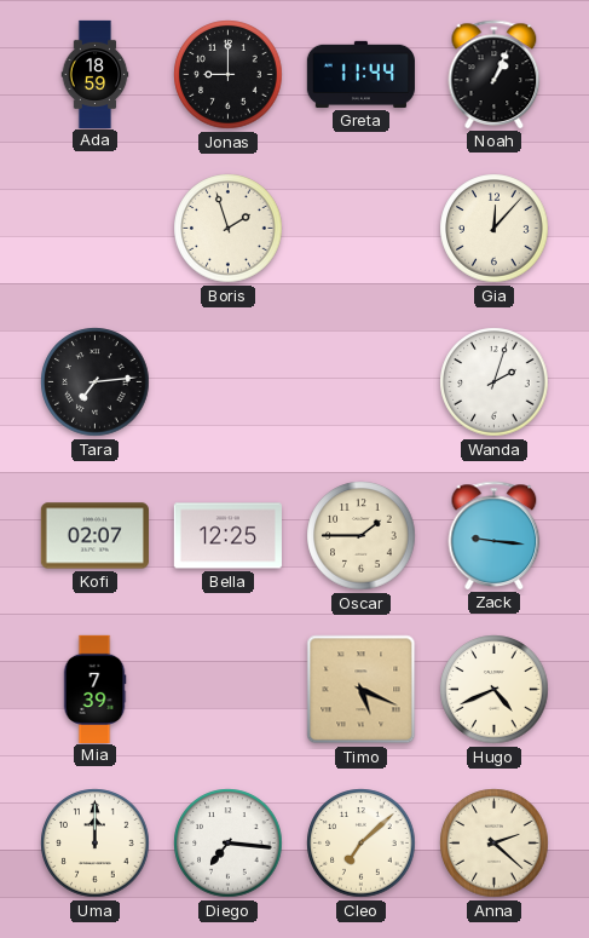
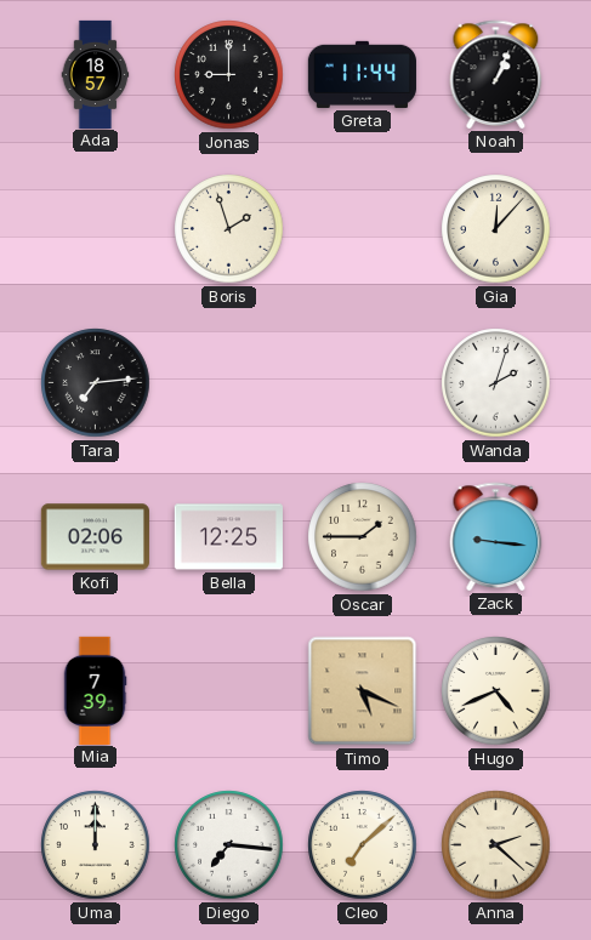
Ada: 18:59 -> 18:57 (96, 74)
Kofi: 02:07 -> 02:06 (95, 537)
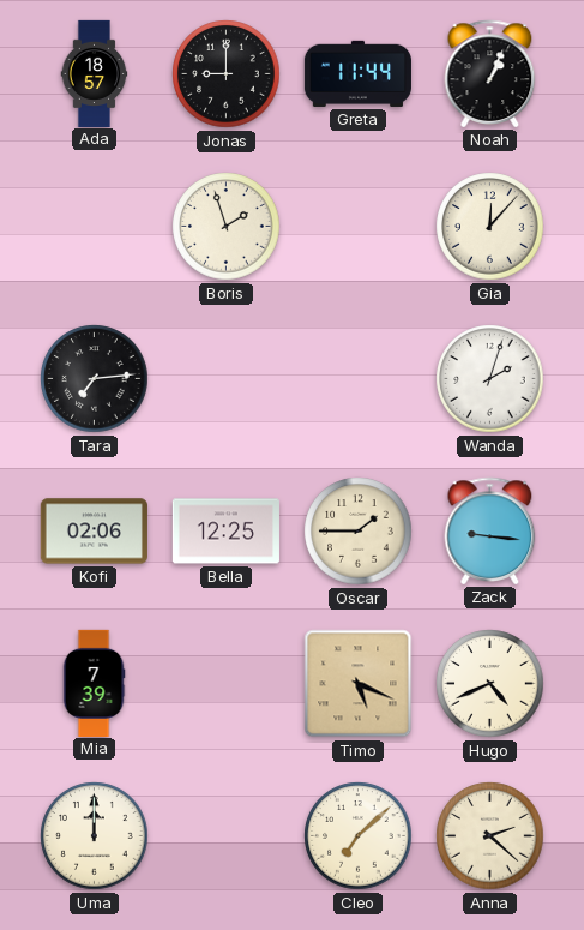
Diego: 7:16 -> none (229, 845)
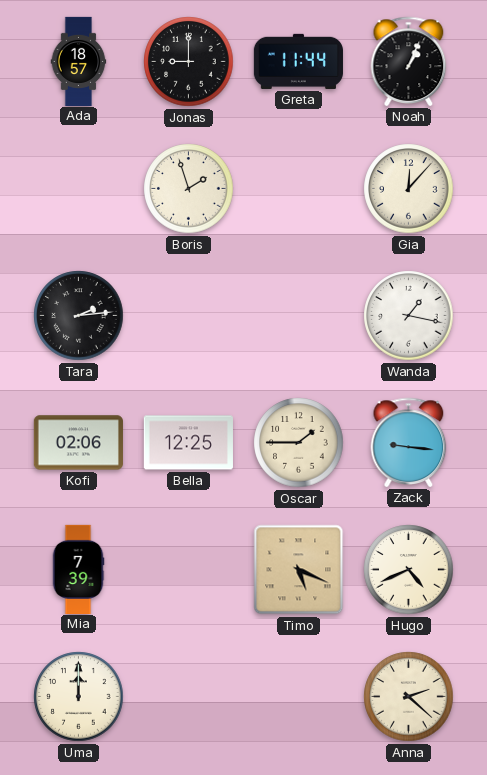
Tara: 7:14 -> 2:14 (79, 316)
Wanda: 2:03 -> 1:17 (409, 316)
Cleo: 7:08 -> none (359, 836)
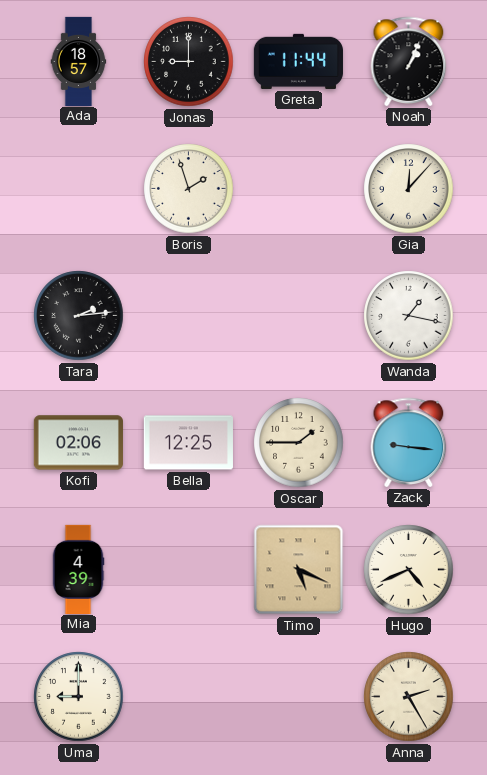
Mia: 7:39 -> 4:39 (78, 569)
Uma: 12:00 -> 9:00 (79, 697)
Anna: 2:22 -> 2:25 (409, 697)
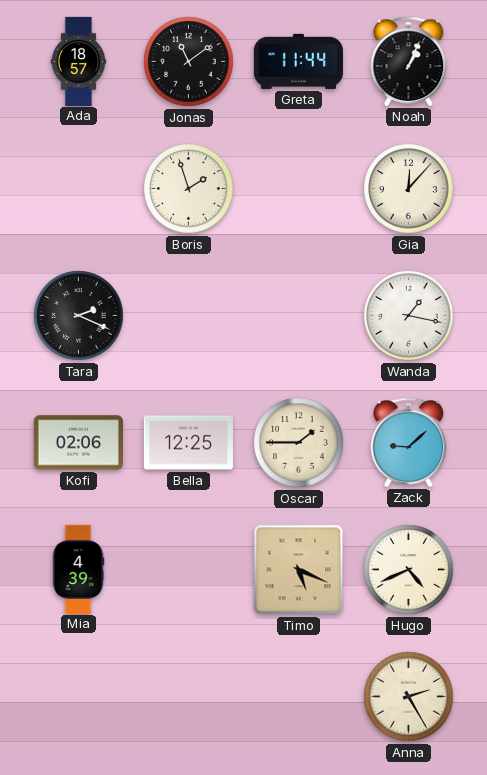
Jonas: 9:00 -> 11:09 (189, 62)
Tara: 2:14 -> 2:19 (79, 316)
Zack: 9:16 -> 9:08 (409, 442)
Uma: 9:00 -> none (79, 697)
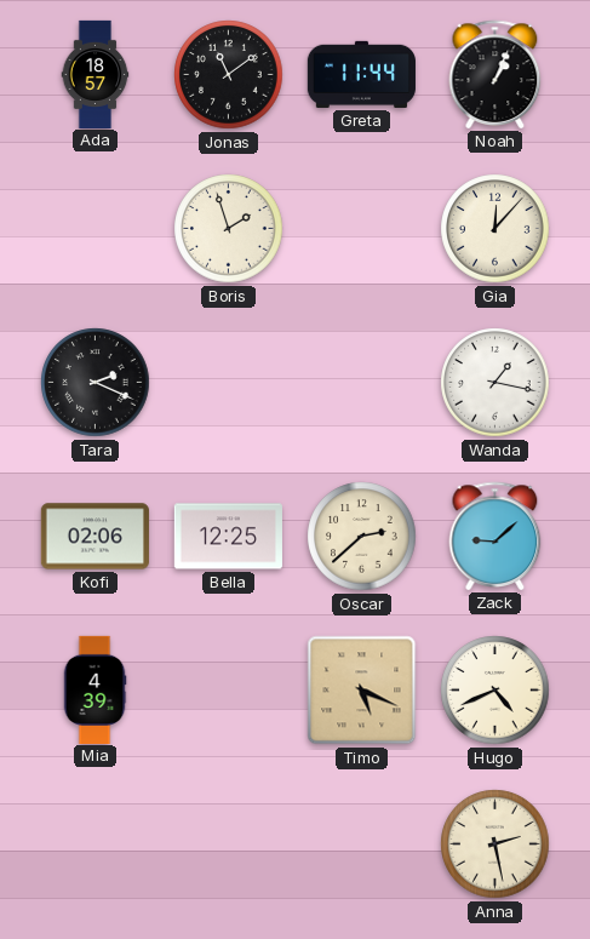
Oscar: 1:45 -> 2:38 (362, 537)
Anna: 2:25 -> 2:28 (496, 844)
